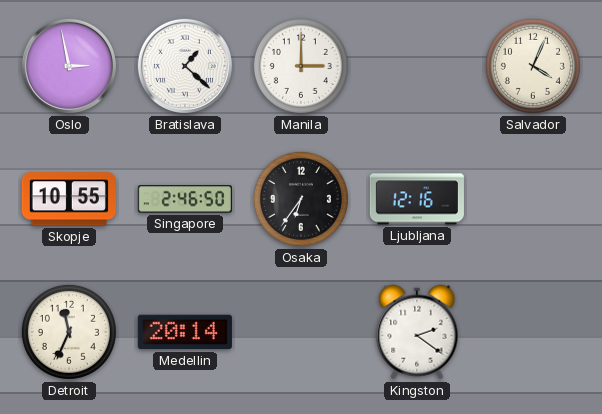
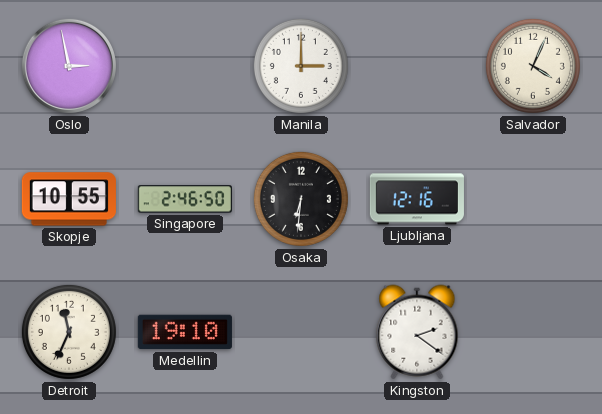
Bratislava: 1:22 -> none (185, 66)
Osaka: 6:36 -> 6:31 (301, 199)
Medellin: 20:14 -> 19:10 (185, 332)
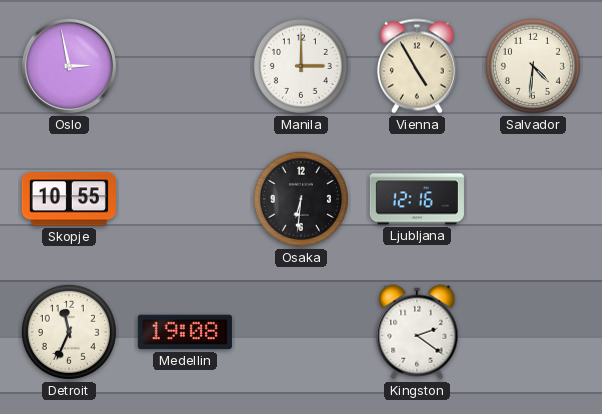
Vienna: none -> 4:55 (417, 66)
Salvador: 4:04 -> 4:31 (533, 66)
Singapore: 2:46 -> none (185, 199)
Medellin: 19:10 -> 19:08 (185, 332)
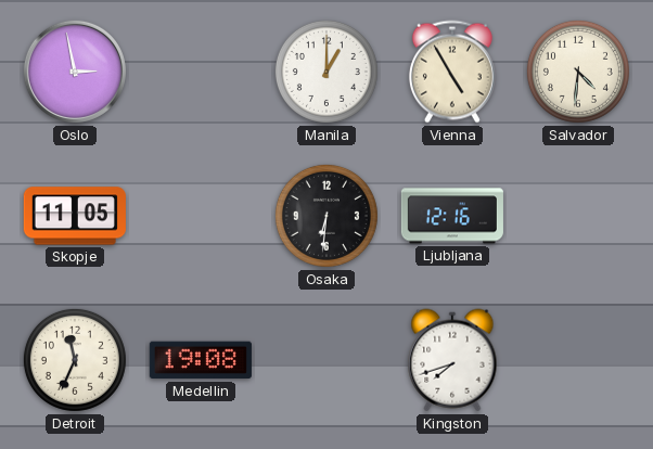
Manila: 3:00 -> 1:00 (326, 72)
Skopje: 10:55 -> 11:05 (75, 216)
Kingston: 2:21 -> 7:42 (452, 360)
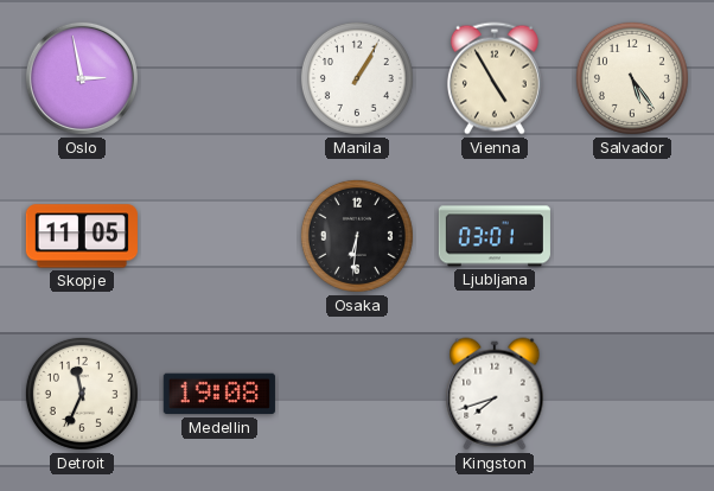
Manila: 1:00 -> 1:05 (357, 78)
Salvador: 4:31 -> 5:24 (632, 78)
Ljubljana: 12:16 -> 03:01 (495, 236)
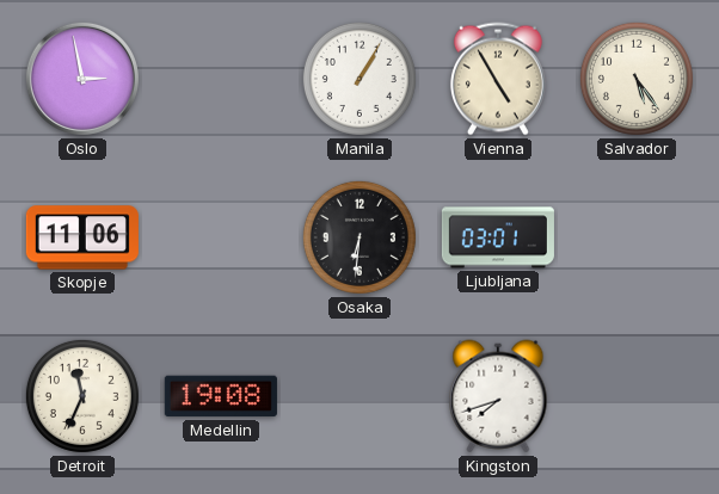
Skopje: 11:05 -> 11:06 (82, 237)
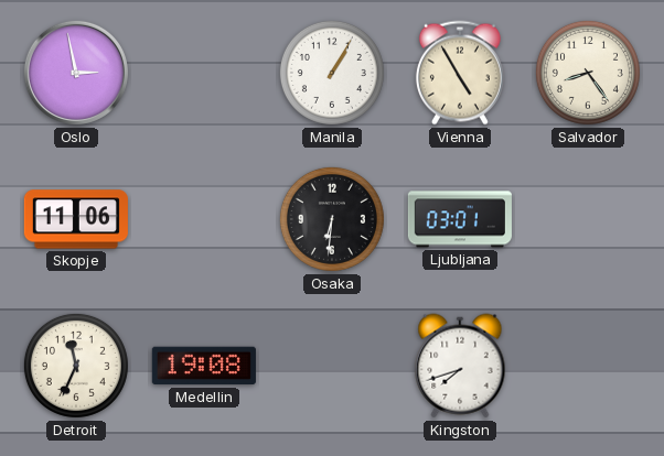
Salvador: 5:24 -> 8:24 (588, 73)
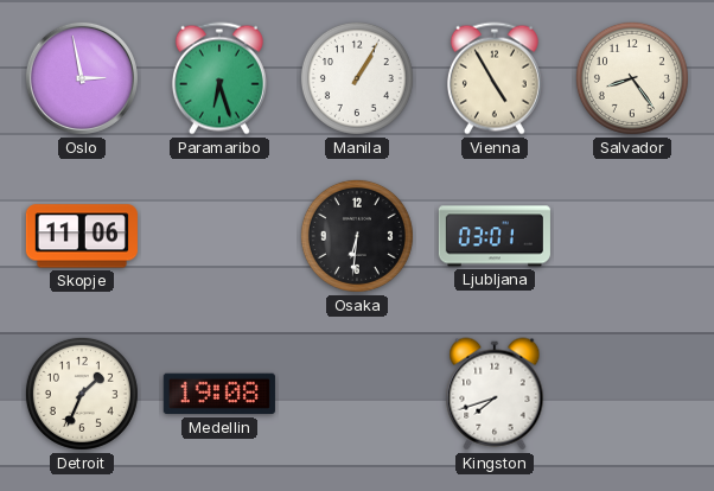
Paramaribo: none -> 6:27 (219, 78)
Detroit: 11:34 -> 1:34 (82, 394)
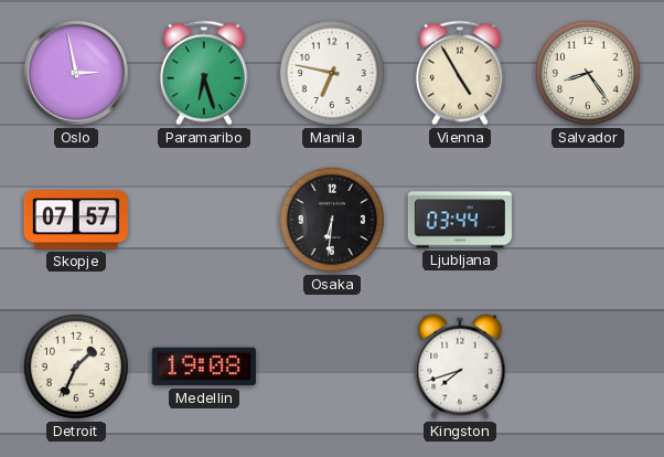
Manila: 1:05 -> 6:47 (332, 73)
Skopje: 11:06 -> 07:57 (76, 220)
Ljubljana: 03:01 -> 03:44 (460, 220)
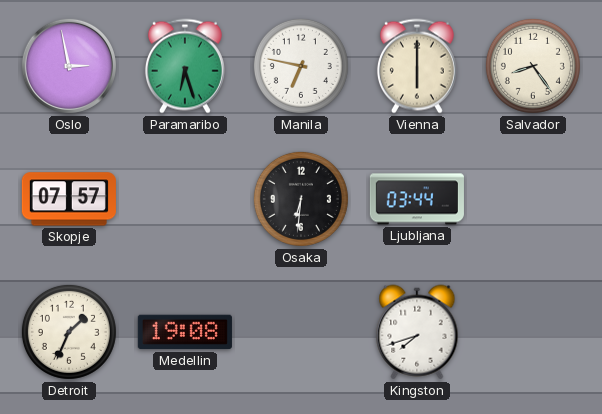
Vienna: 4:55 -> 6:00 (417, 66)
